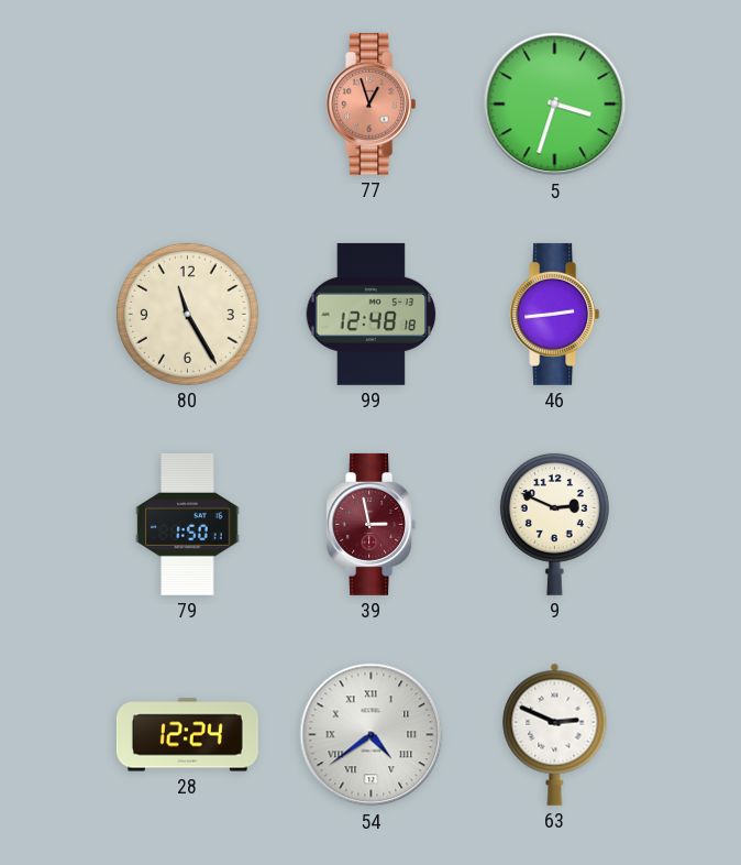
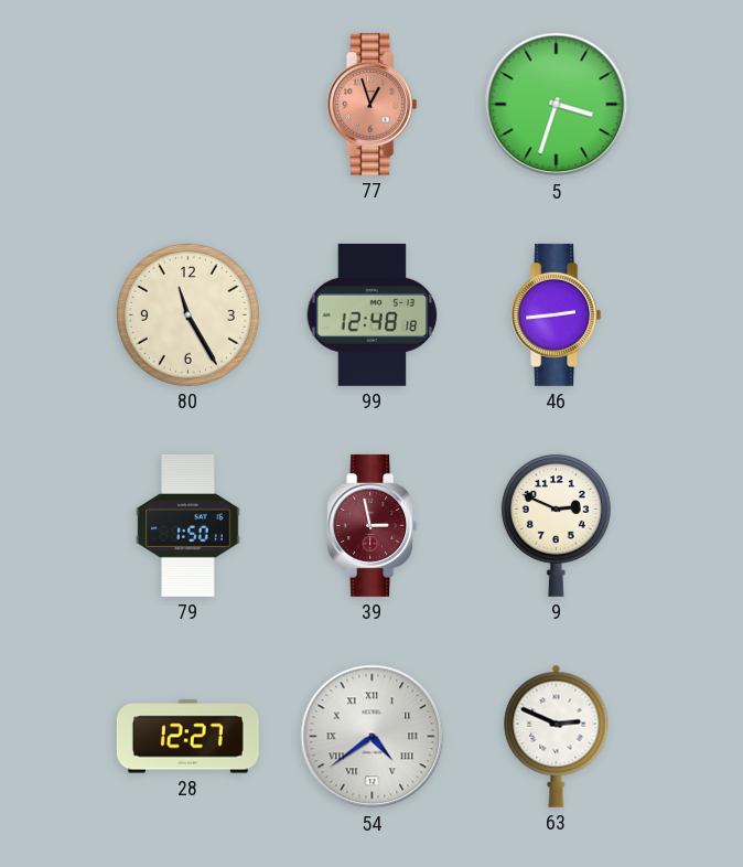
28: 12:24 -> 12:27 (187, 737)
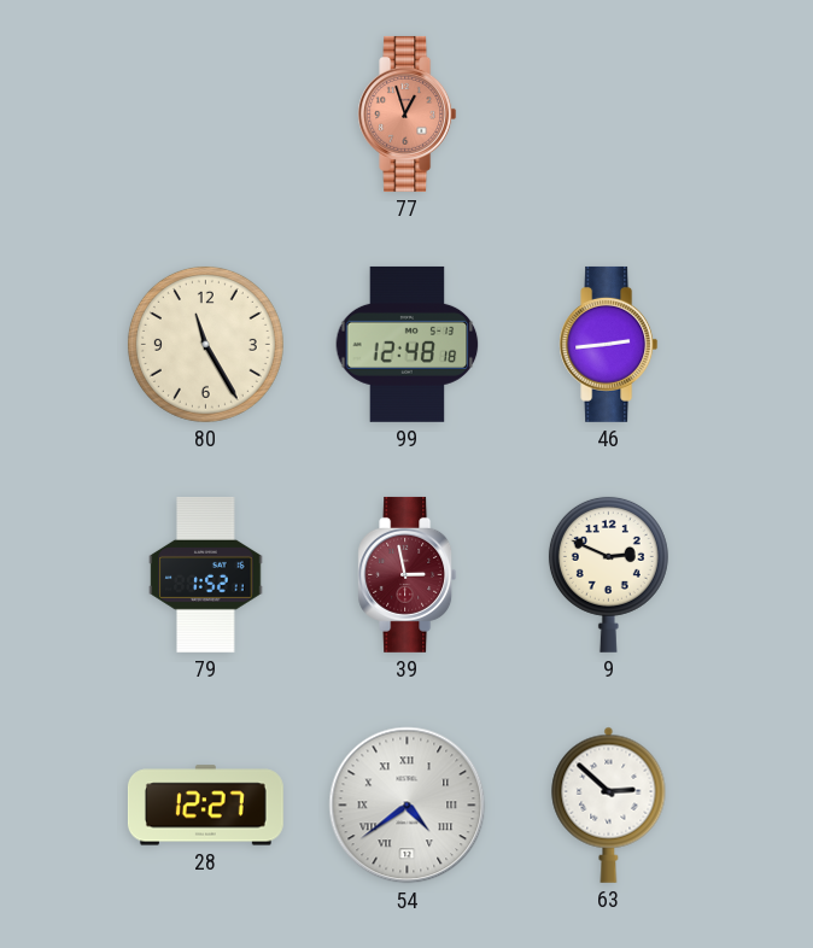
5: 3:33 -> none (557, 105)
79: 1:50 -> 1:52 (206, 574)
63: 2:49 -> 2:52 (609, 804)
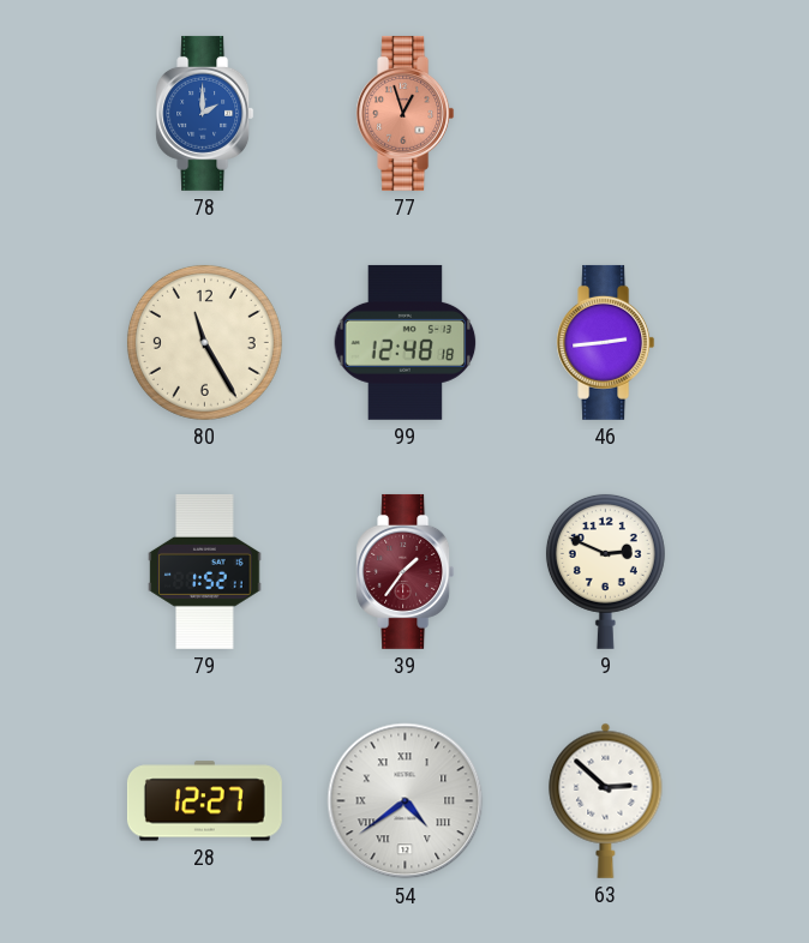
78: none -> 2:00 (205, 113)
39: 2:58 -> 1:36 (406, 571)
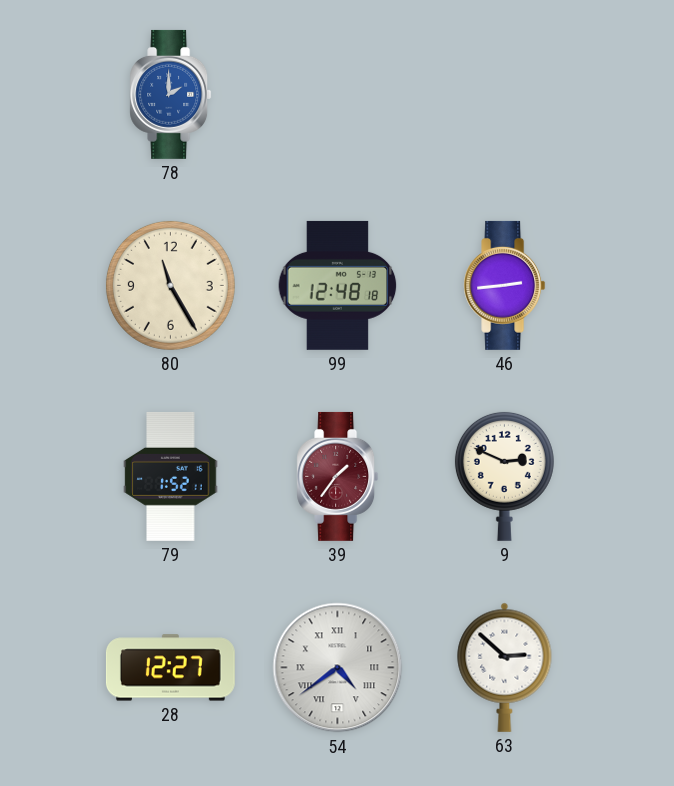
77: 12:57 -> none (406, 113)
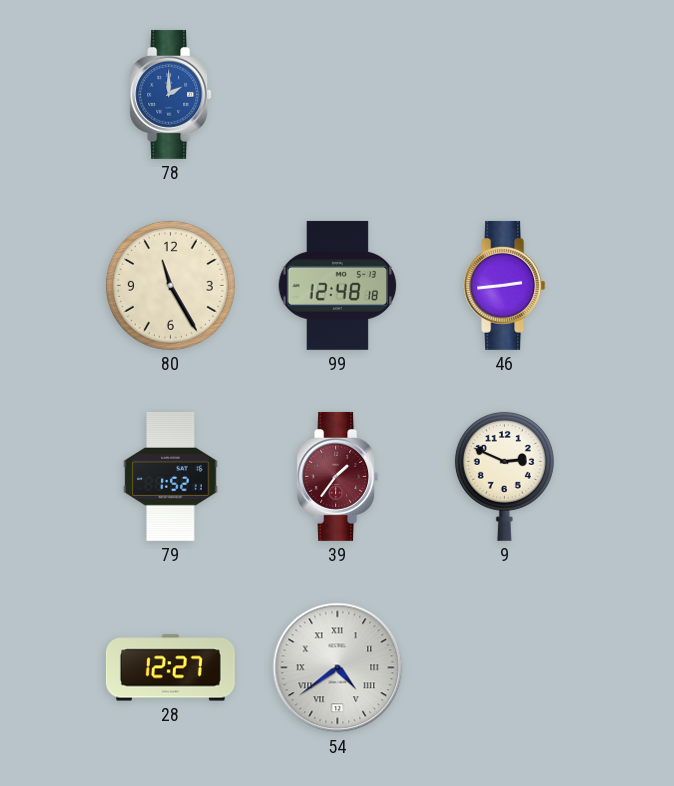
63: 2:52 -> none (505, 667)
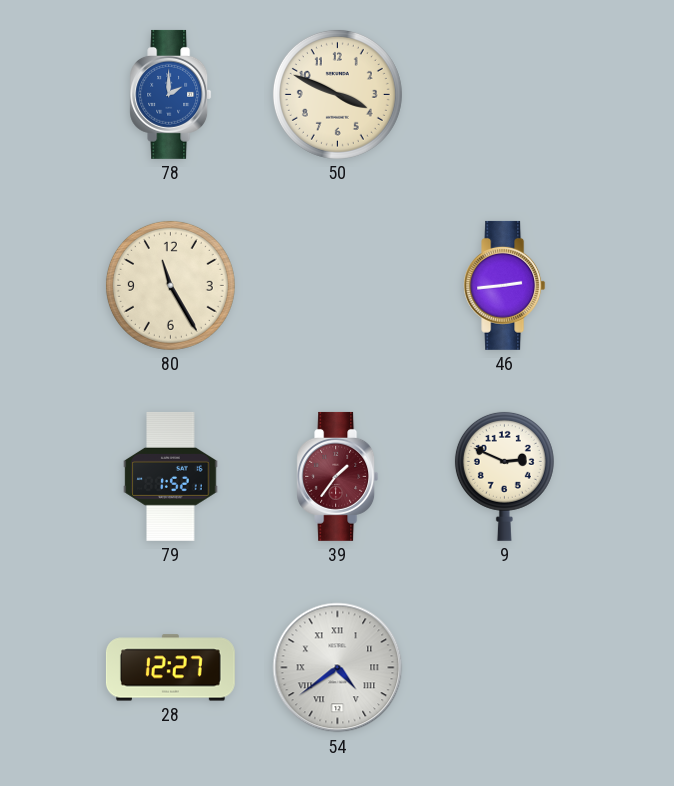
50: none -> 3:49 (337, 94)
99: 12:48 -> none (338, 285)
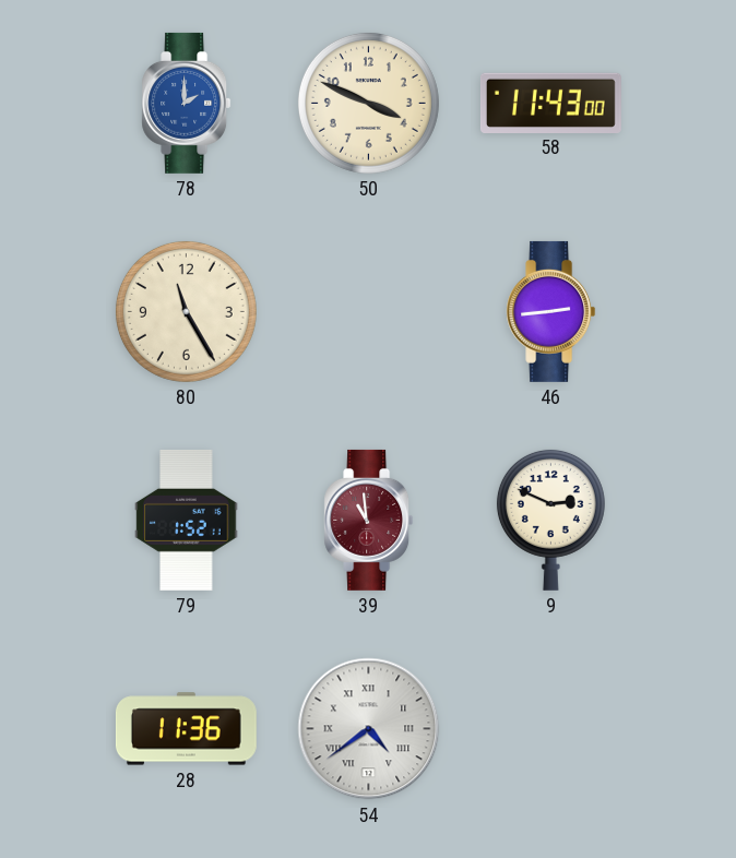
58: none -> 11:43 (550, 103)
39: 1:36 -> 10:59 (369, 520)
28: 12:27 -> 11:36 (186, 729)
